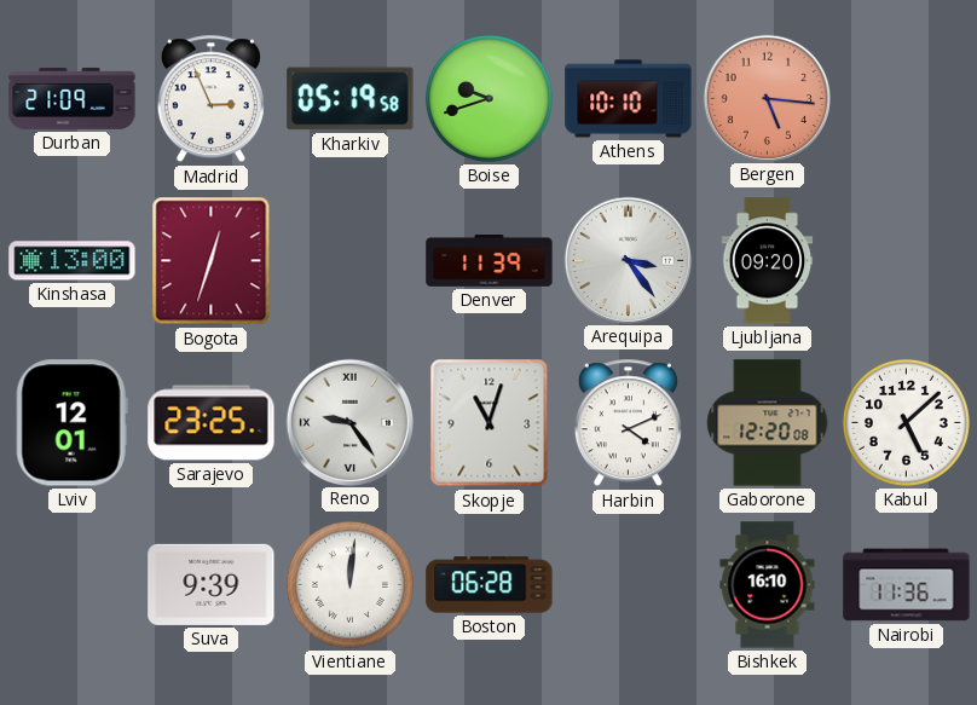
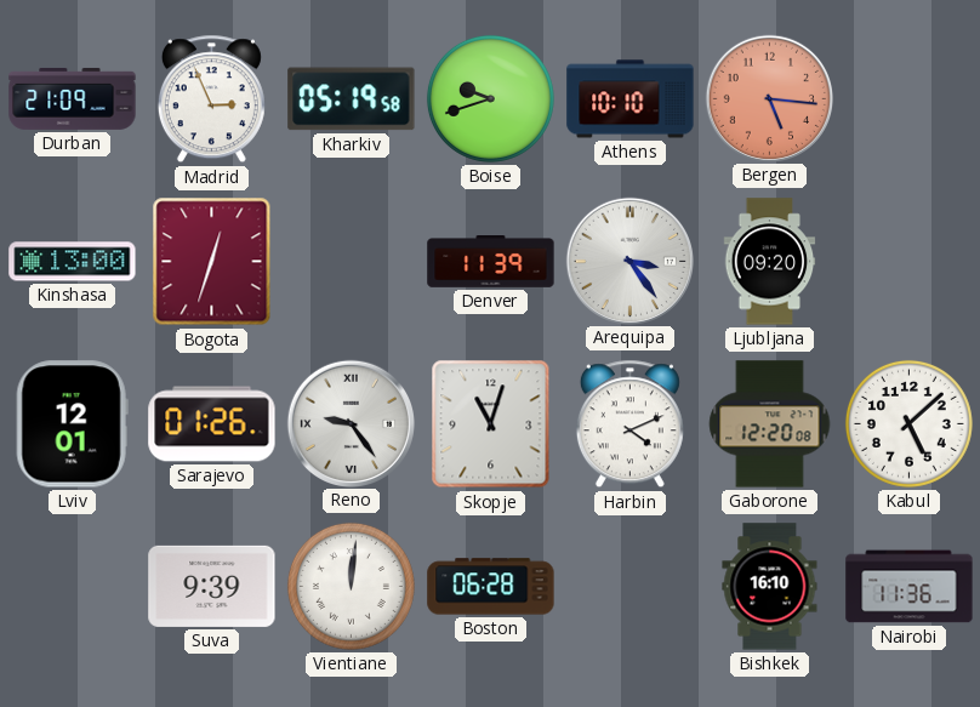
Sarajevo: 23:25 -> 01:26 (212, 424)
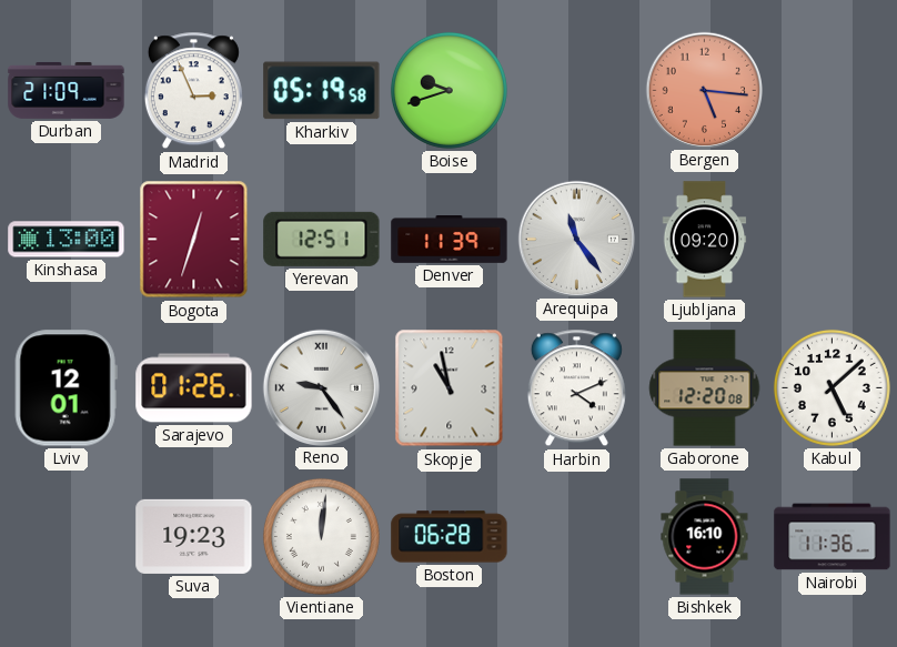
Athens: 10:10 -> none (631, 99)
Yerevan: none -> 12:51 (322, 239)
Arequipa: 3:24 -> 11:24 (576, 239)
Skopje: 11:03 -> 10:58 (450, 388)
Suva: 9:39 -> 19:23 (194, 536)
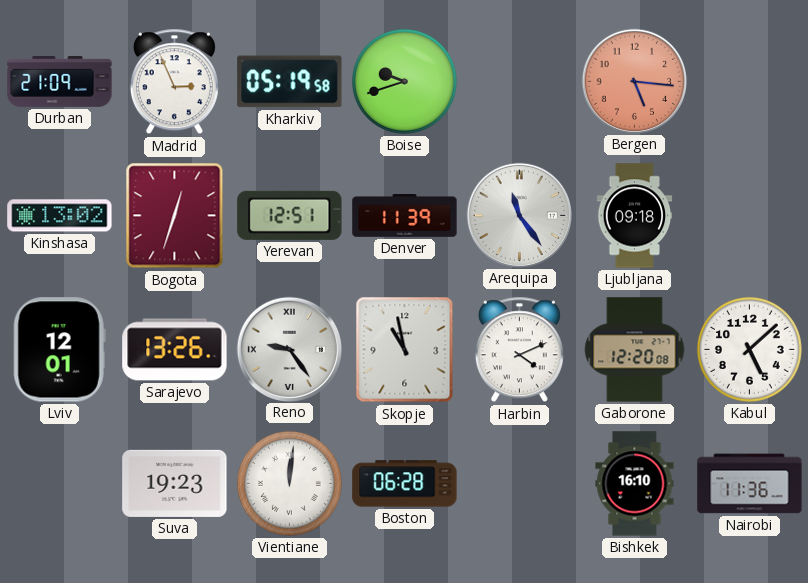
Kinshasa: 13:00 -> 13:02 (60, 216)
Ljubljana: 09:20 -> 09:18 (635, 216)
Sarajevo: 01:26 -> 13:26 (175, 350)
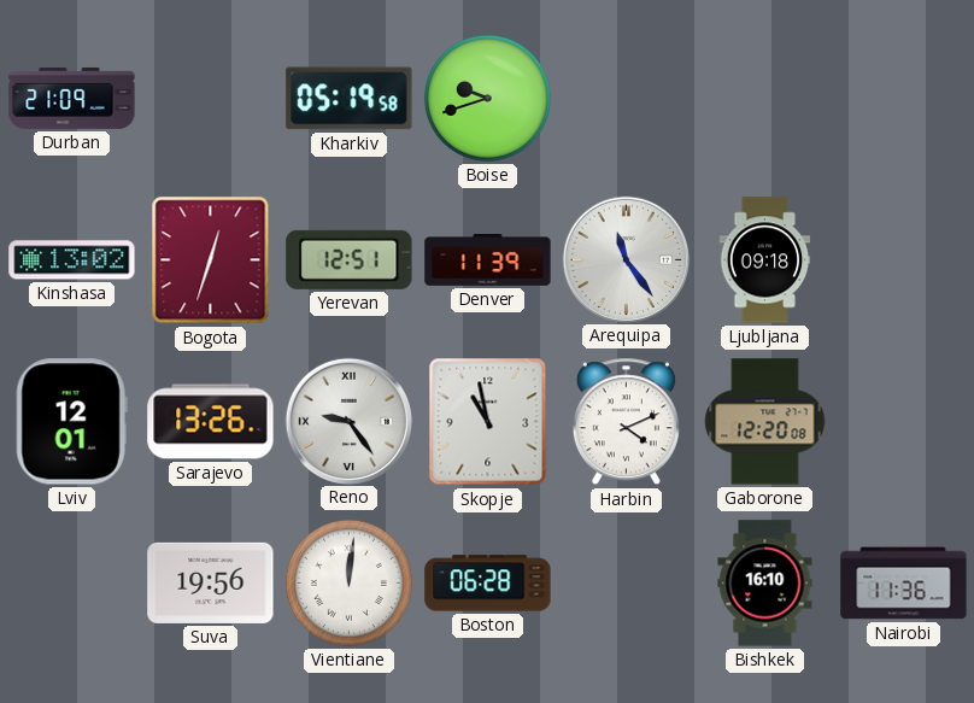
Madrid: 2:56 -> none (174, 82)
Bergen: 5:16 -> none (634, 81)
Kabul: 5:08 -> none (749, 349)
Suva: 19:23 -> 19:56 (211, 582)
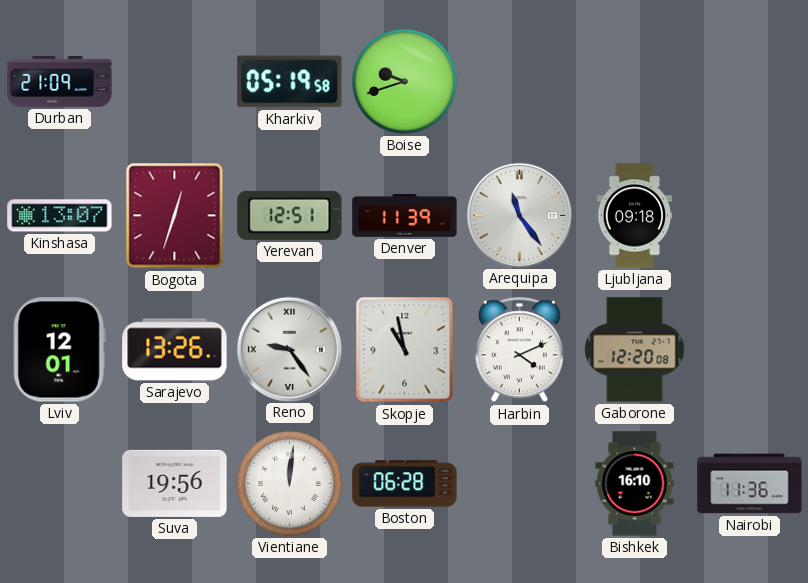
Kinshasa: 13:02 -> 13:07 (60, 216)
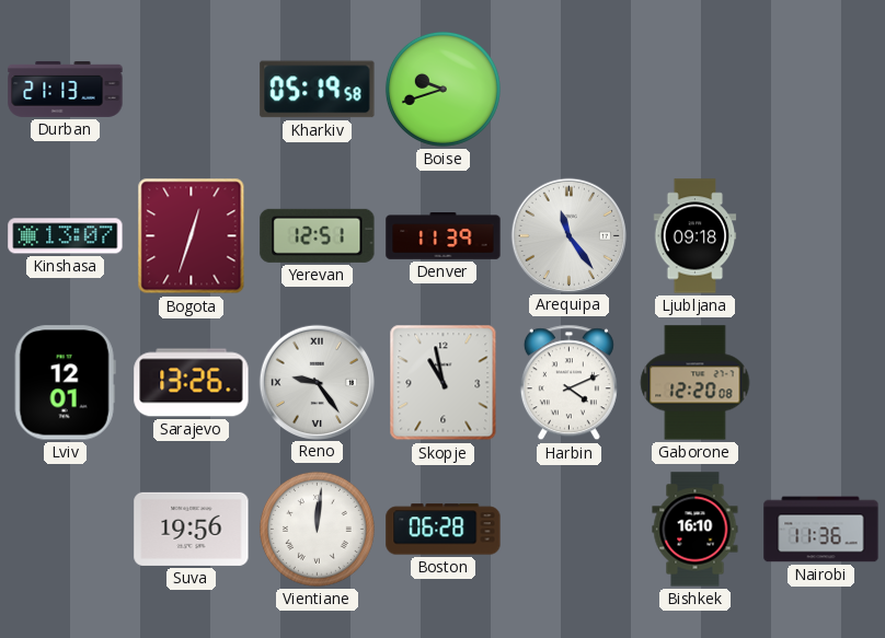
Durban: 21:09 -> 21:13 (66, 89)
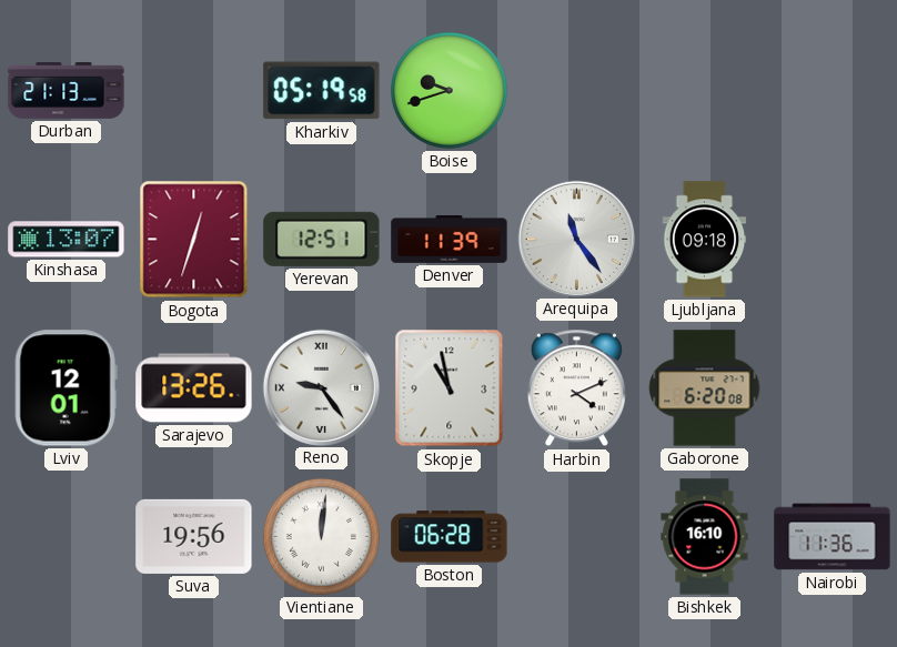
Gaborone: 12:20 -> 6:20 (705, 388)
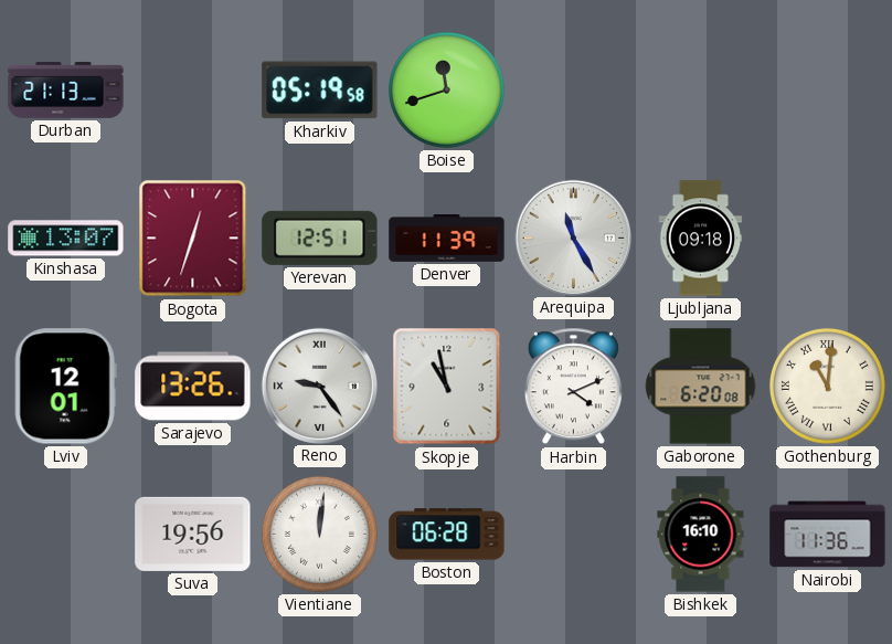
Boise: 9:42 -> 11:42 (446, 89)
Arequipa: 11:24 -> 11:25 (573, 237)
Gothenburg: none -> 11:01 (827, 386)
